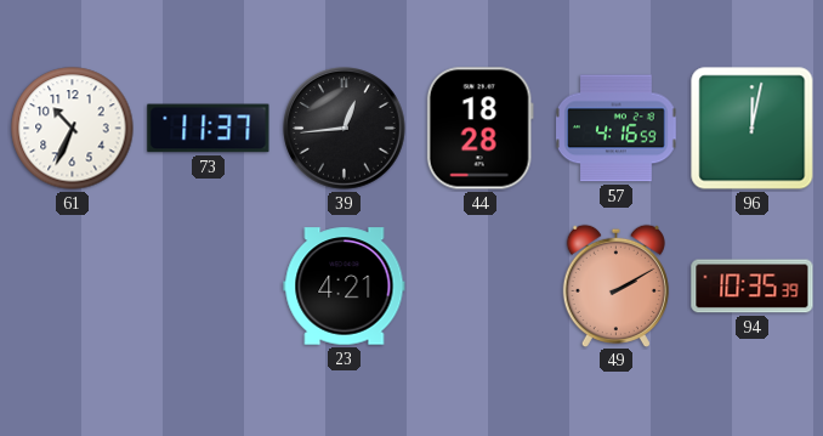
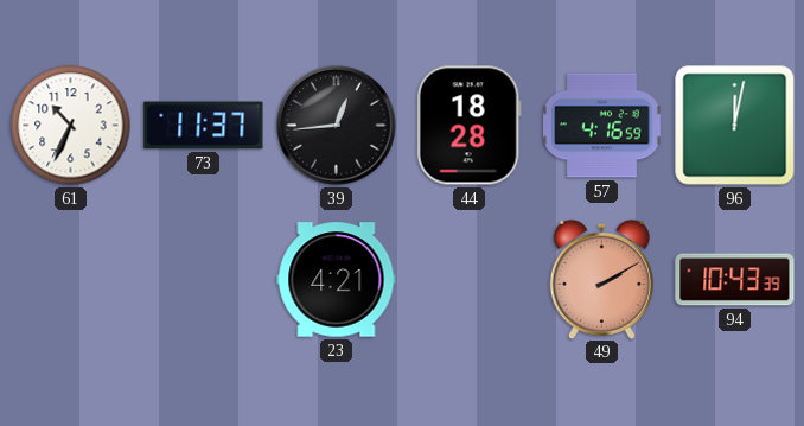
94: 10:35 -> 10:43 (735, 280)
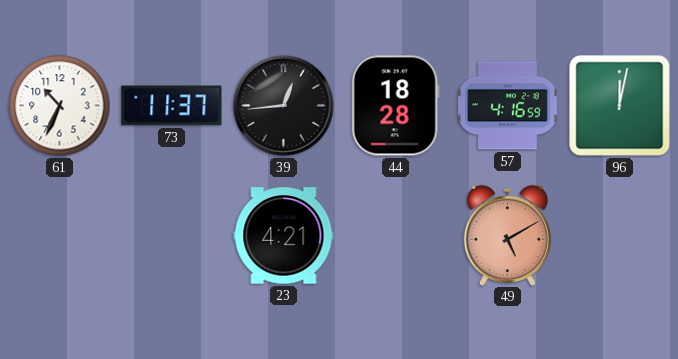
49: 2:10 -> 5:10 (507, 235)
94: 10:43 -> none (735, 280)
